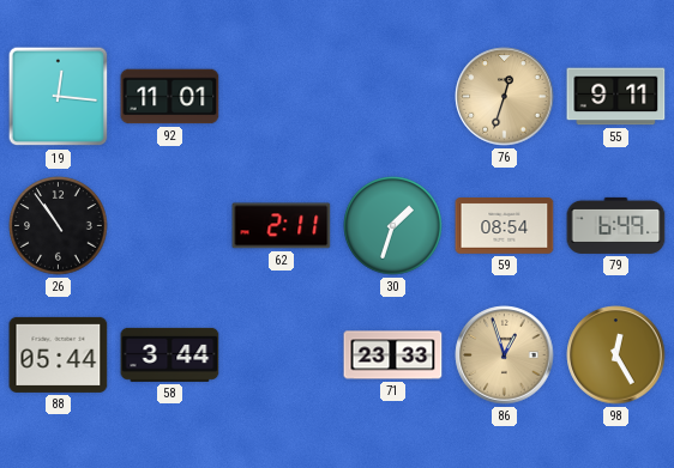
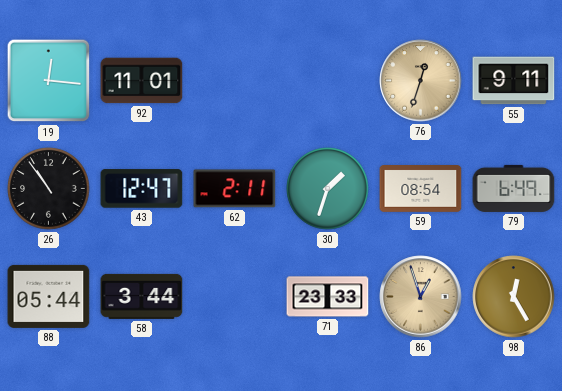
43: none -> 12:47 (142, 189)
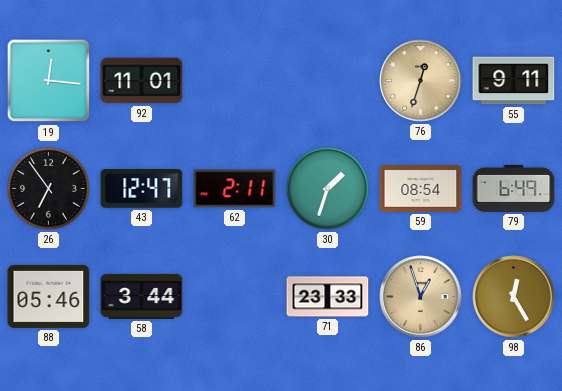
26: 10:54 -> 6:54 (49, 189)
88: 05:44 -> 05:46 (49, 296)
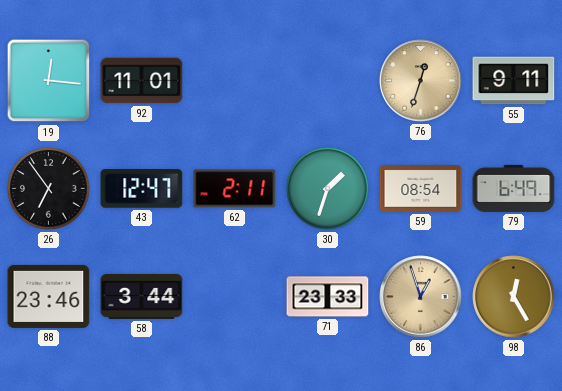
88: 05:46 -> 23:46 (49, 296)
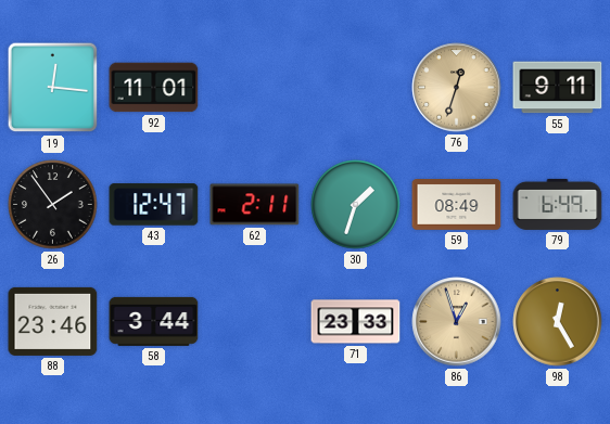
26: 6:54 -> 1:54 (53, 205)
59: 08:54 -> 08:49 (457, 205)
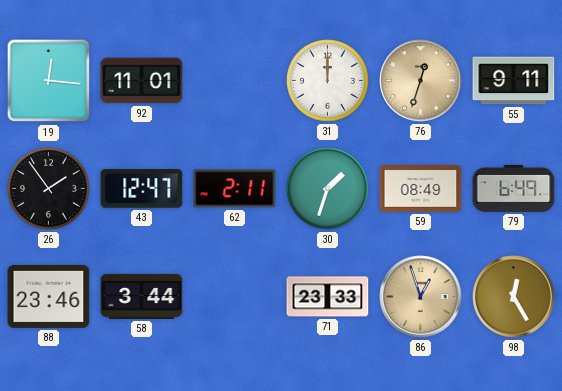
31: none -> 12:00 (328, 81)
